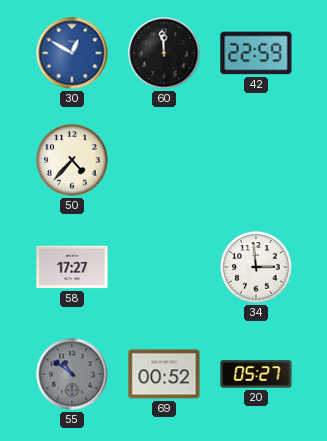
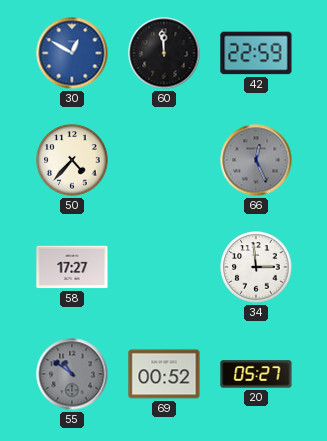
66: none -> 12:26 (256, 160)
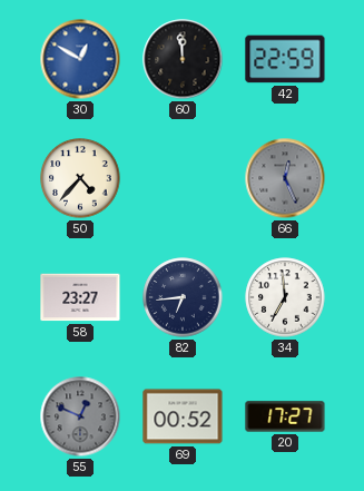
58: 17:27 -> 23:27 (80, 297)
82: none -> 6:44 (183, 297)
34: 2:59 -> 6:59 (285, 297)
55: 10:51 -> 12:49 (80, 416)
20: 05:27 -> 17:27 (285, 416)
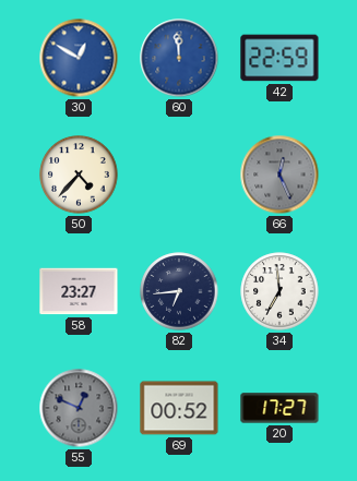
60 dial: black -> blue (179, 58)
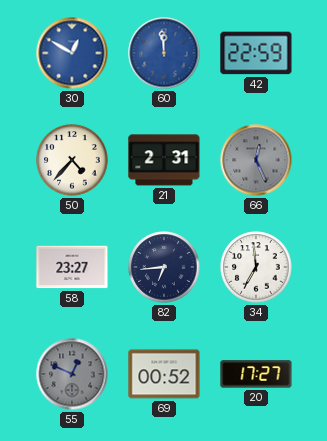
21: none -> 2:31 (164, 160)
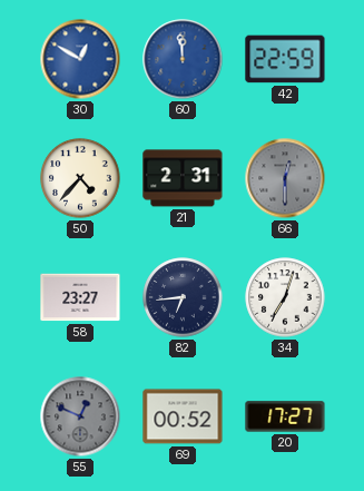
66: 12:26 -> 12:30 (285, 178)
34: 6:59 -> 7:03 (285, 297)
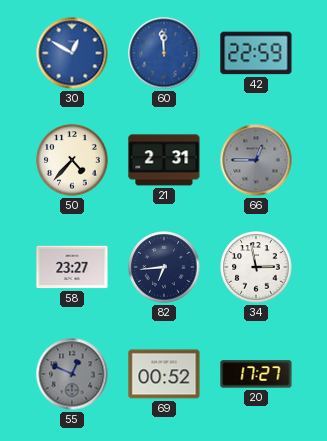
66: 12:30 -> 12:45 (256, 160)
34: 7:03 -> 2:58 (256, 267)
